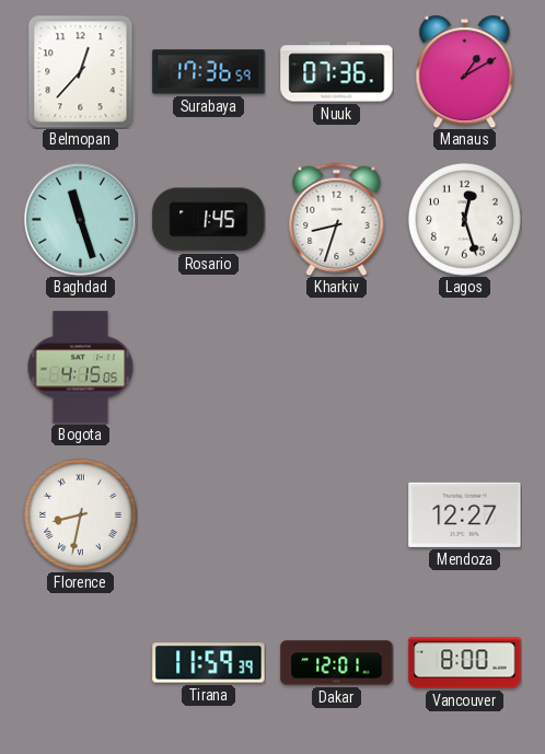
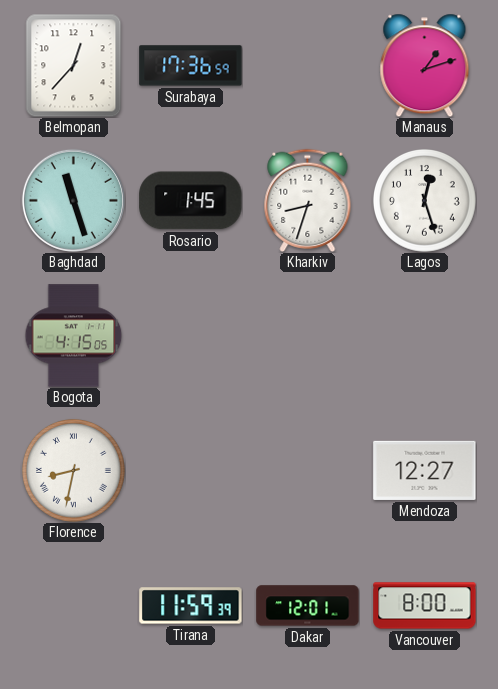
Nuuk: 07:36 -> none (337, 72)
Manaus: 1:10 -> 1:12 (425, 65)
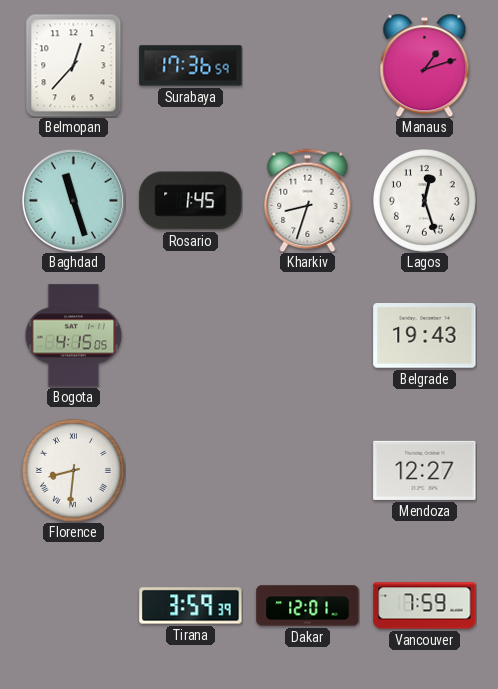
Belgrade: none -> 19:43 (425, 336)
Florence: 8:32 -> 8:31 (73, 470)
Tirana: 11:59 -> 3:59 (191, 606)
Vancouver: 8:00 -> 7:59 (425, 606)
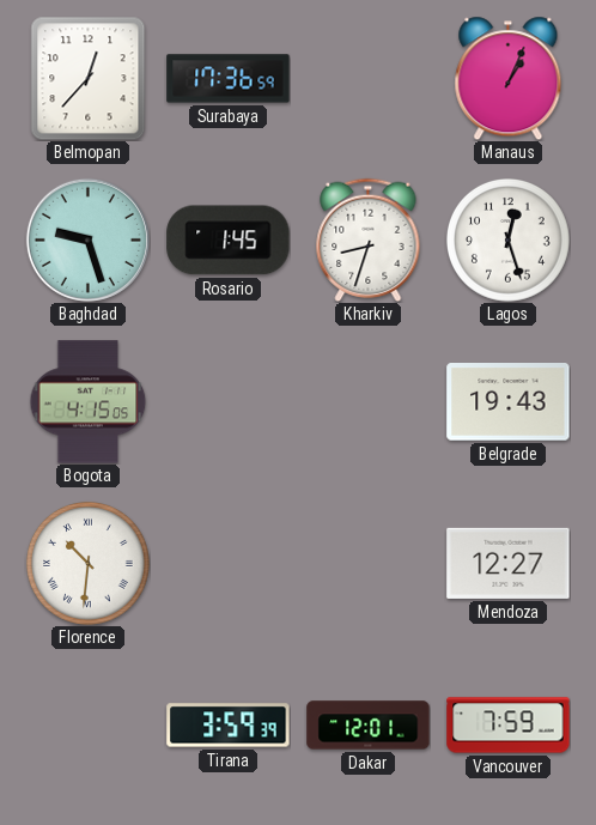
Manaus: 1:12 -> 1:04 (509, 78)
Baghdad: 11:27 -> 9:27 (87, 239)
Florence: 8:31 -> 10:31 (87, 563)
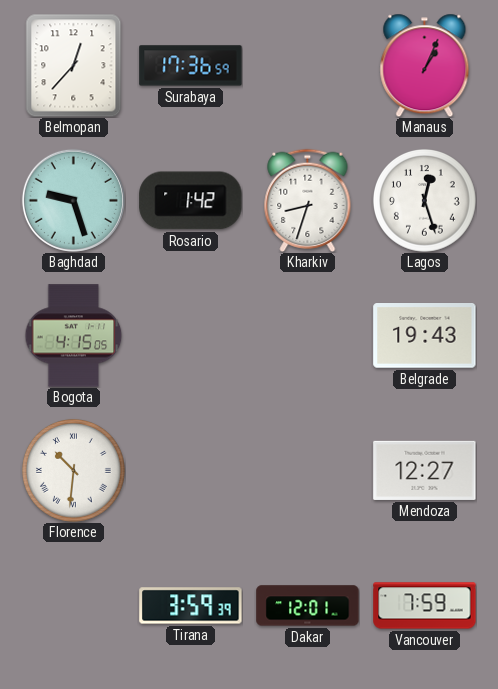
Rosario: 1:45 -> 1:42 (191, 201)
